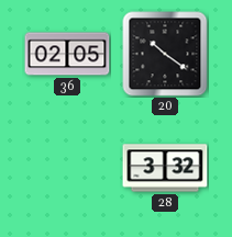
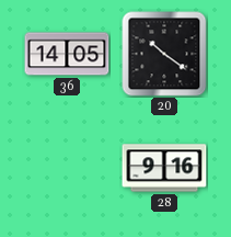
36: 02:05 -> 14:05 (67, 54)
28: 3:32 -> 9:16 (164, 168)
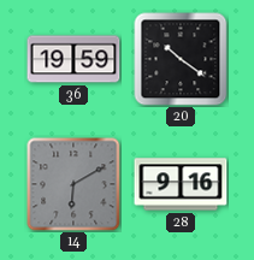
36: 14:05 -> 19:59 (73, 59)
14: none -> 6:10 (73, 184)
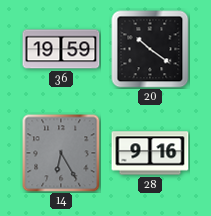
14: 6:10 -> 6:25 (61, 153)
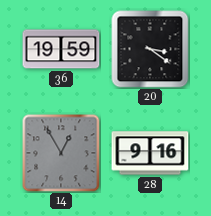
20: 10:21 -> 3:21 (150, 49)
14: 6:25 -> 12:55 (61, 153)
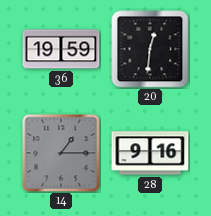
20: 3:21 -> 12:31 (150, 49)
14: 12:55 -> 1:15 (61, 153)
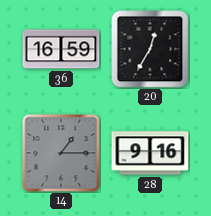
36: 19:59 -> 16:59 (61, 49)
20: 12:31 -> 12:35 (150, 49)
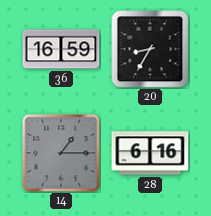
20: 12:35 -> 8:35 (150, 49)
28: 9:16 -> 6:16 (150, 153)
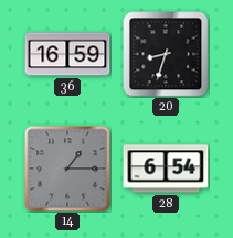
20: 8:35 -> 8:33 (166, 54)
28: 6:16 -> 6:54 (166, 169)
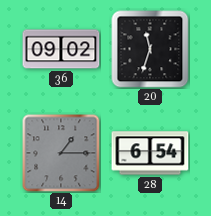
36: 16:59 -> 09:02 (61, 49)
20: 8:33 -> 11:33 (150, 49)
